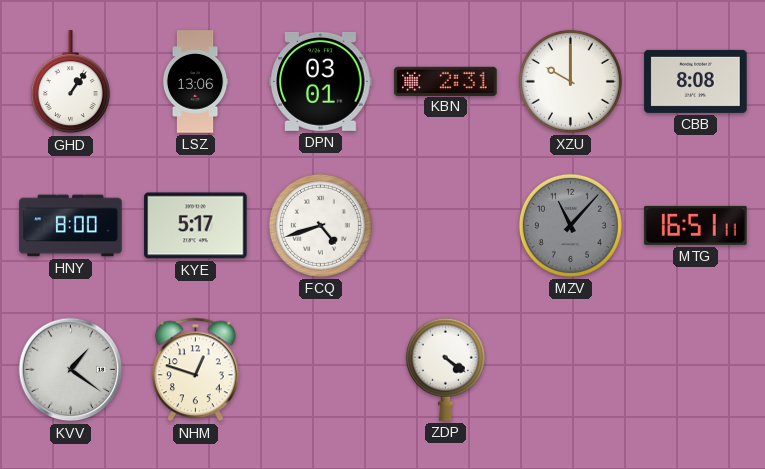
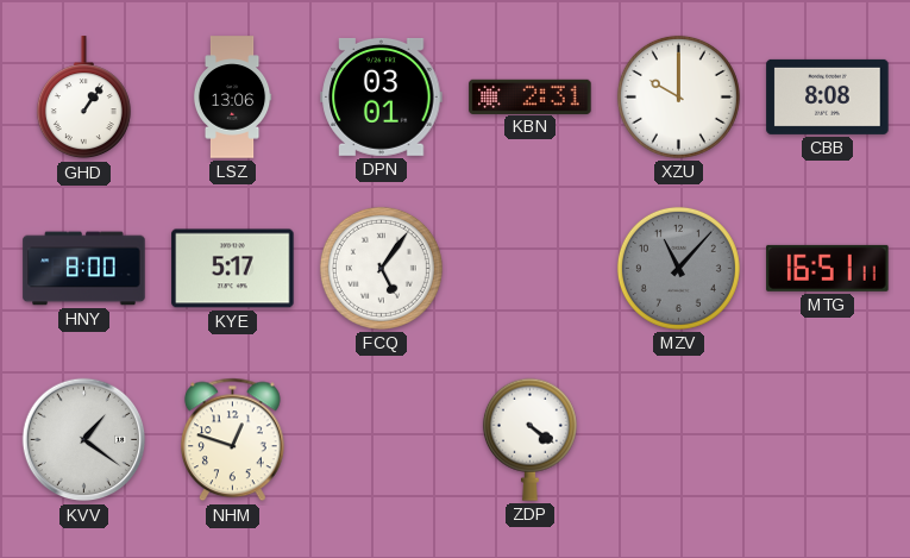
FCQ: 4:42 -> 5:06 (381, 268)
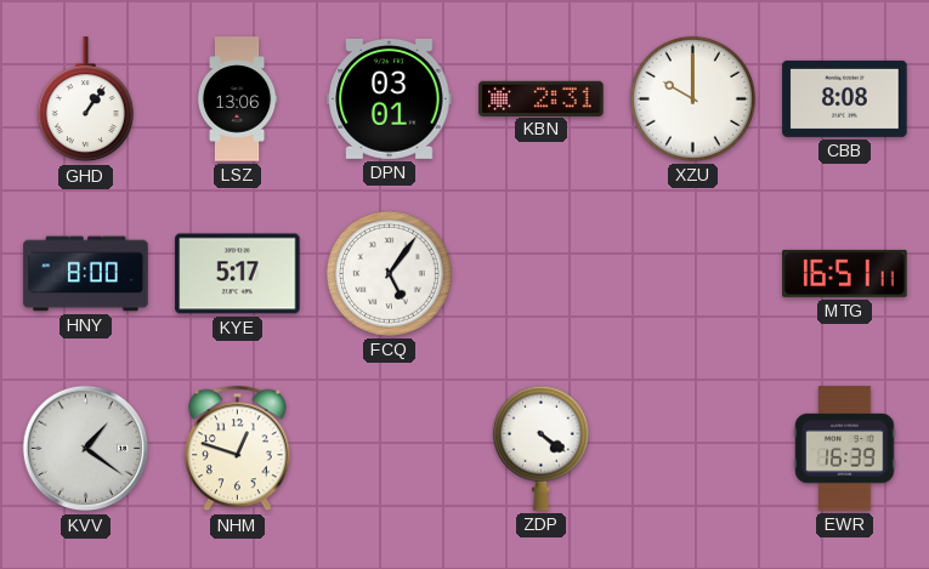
MZV: 11:07 -> none (678, 268)
EWR: none -> 16:39 (845, 449)
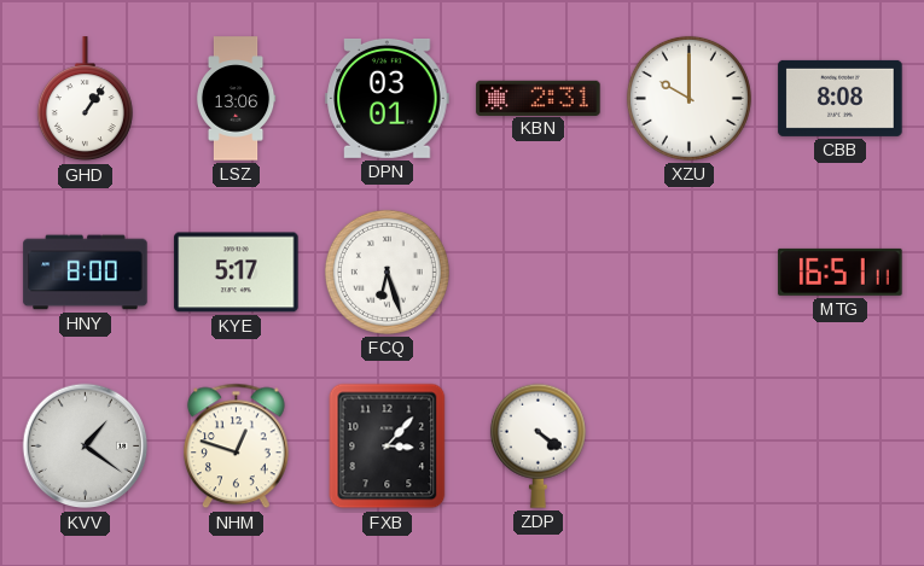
FCQ: 5:06 -> 6:27 (387, 272)
FXB: none -> 3:07 (388, 447)
EWR: 16:39 -> none (845, 449)
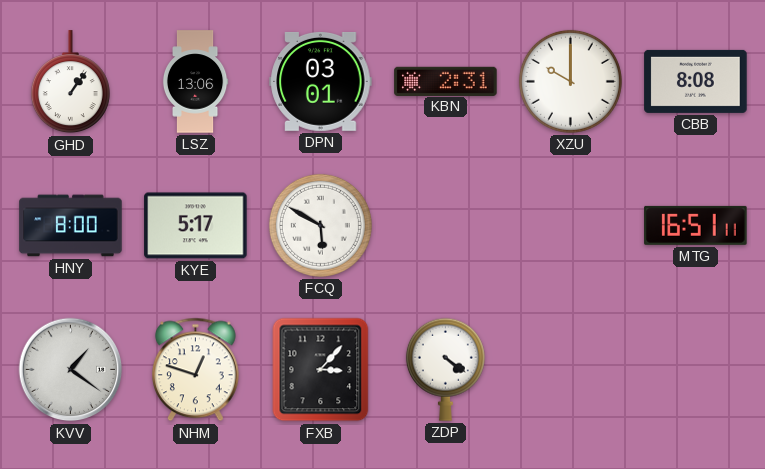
FCQ: 6:27 -> 5:50 (320, 225)
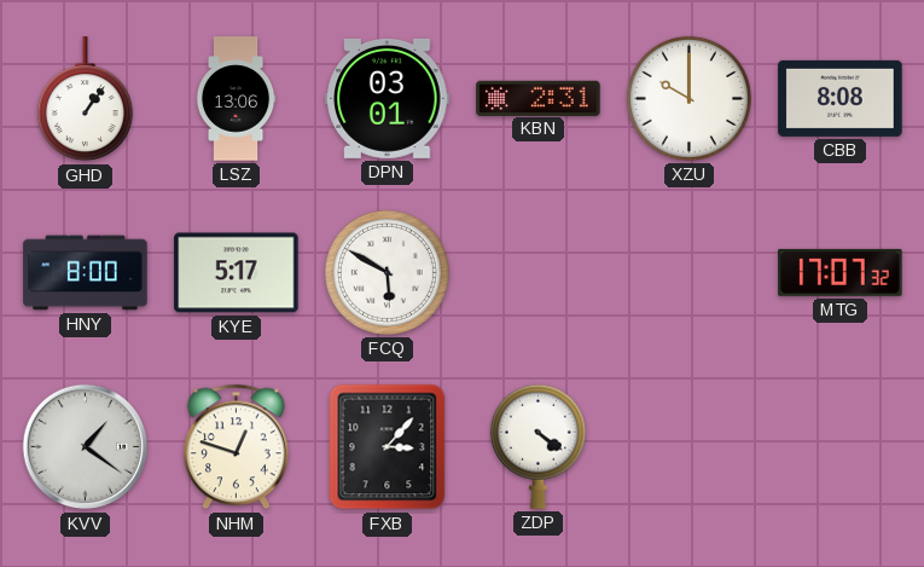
MTG: 16:51 -> 17:07 (841, 272)
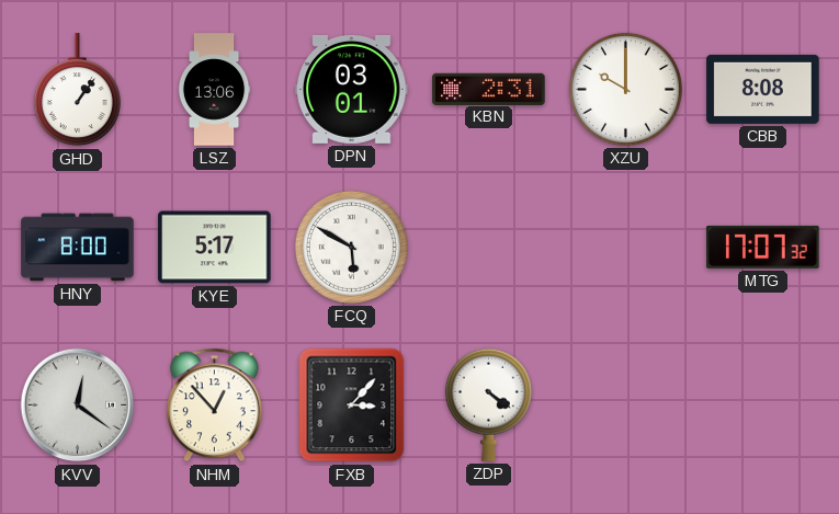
KVV: 1:21 -> 12:21 (78, 406)
NHM: 12:48 -> 12:53 (215, 406)
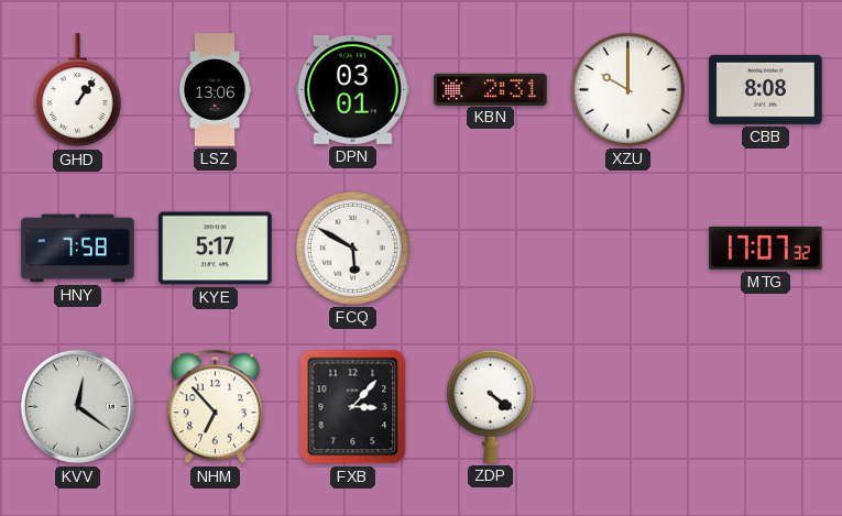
HNY: 8:00 -> 7:58 (78, 249)
NHM: 12:53 -> 6:53 (216, 407)
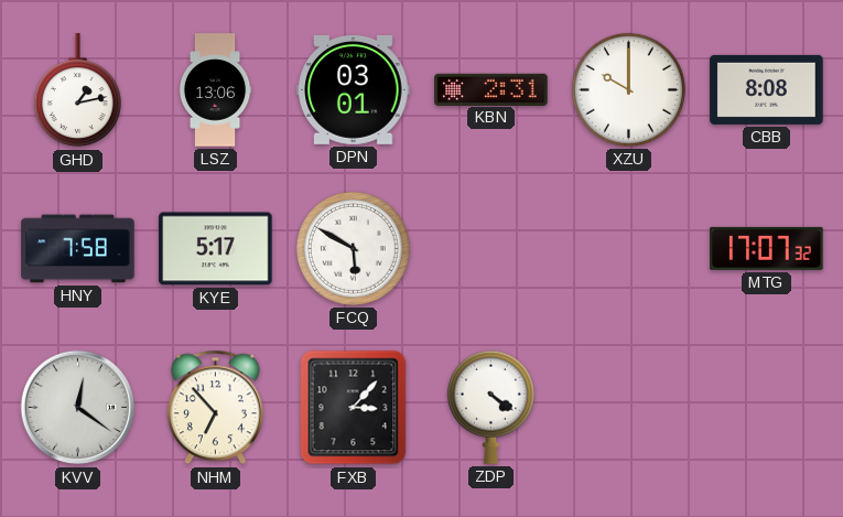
GHD: 1:06 -> 1:13 (77, 90)
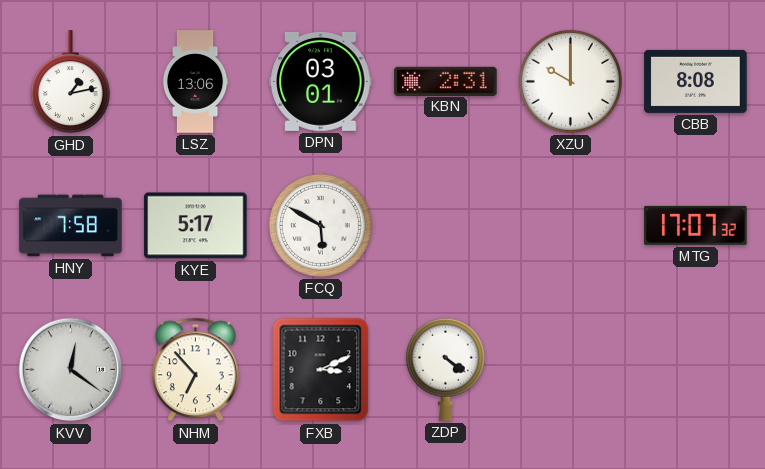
FXB: 3:07 -> 3:11 (321, 370)
